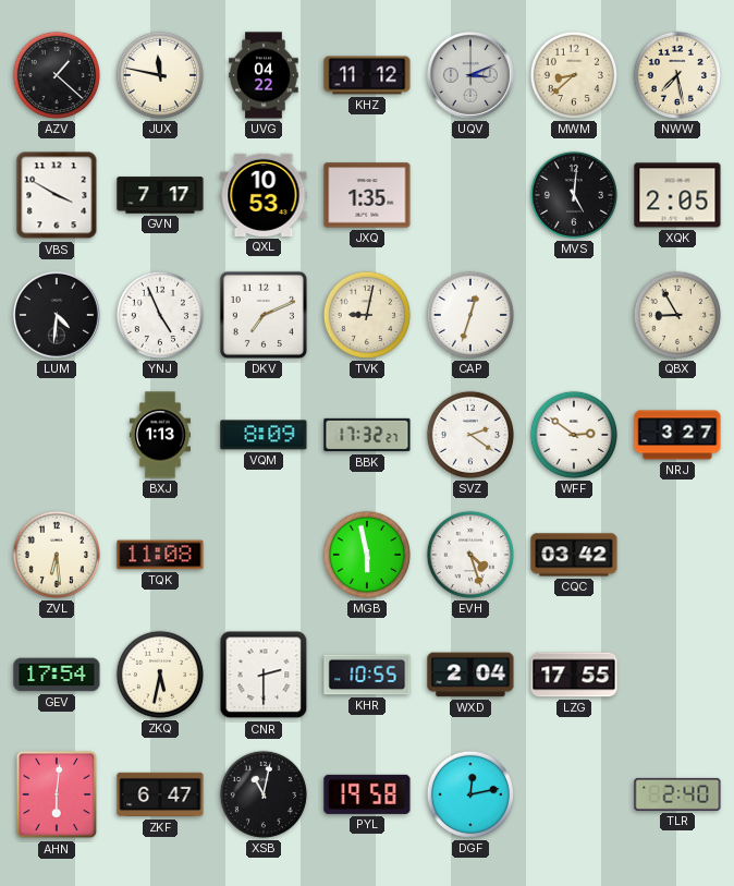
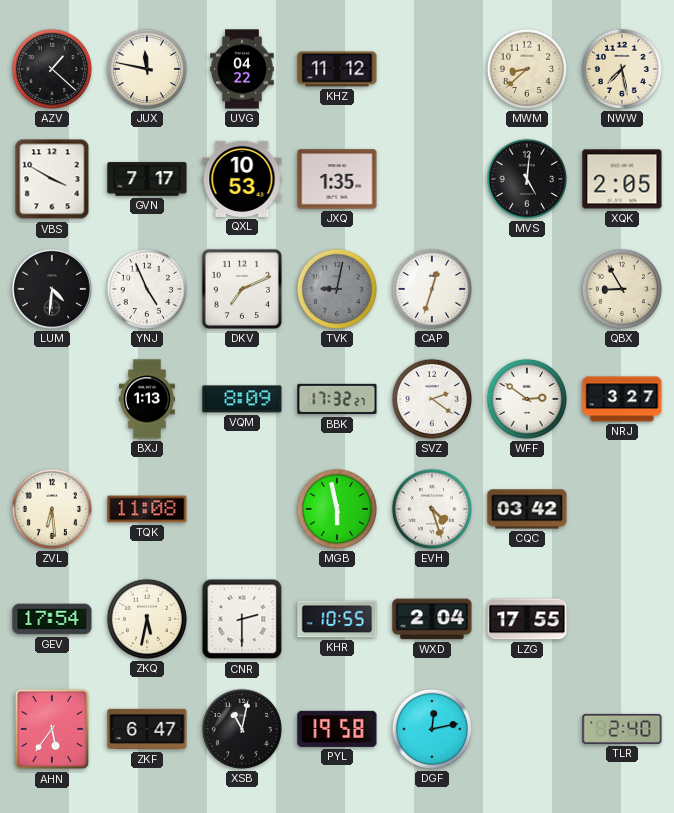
UQV: 3:11 -> none (470, 75)
TVK dial: cream -> grey (337, 289)
AHN: 6:01 -> 5:36 (52, 729)
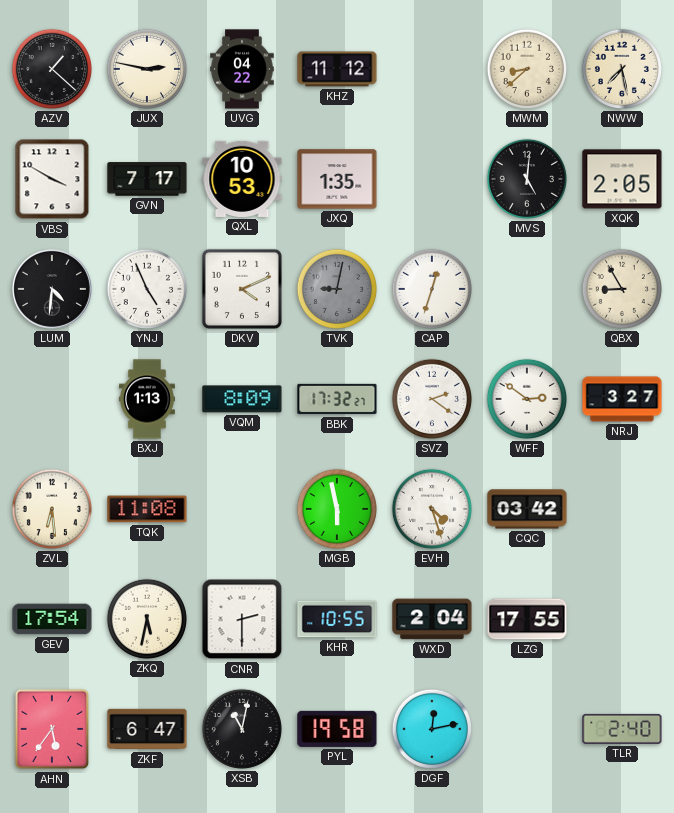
JUX: 11:47 -> 2:47 (147, 69)
DKV: 7:11 -> 4:11 (242, 289)
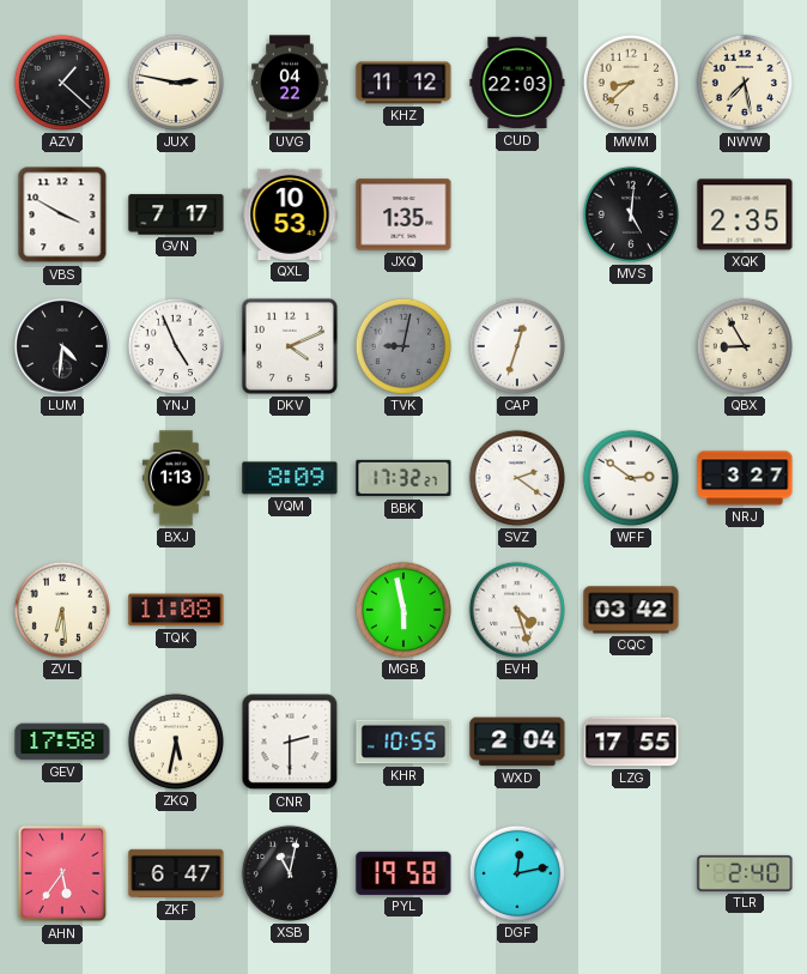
CUD: none -> 22:03 (517, 83)
XQK: 2:05 -> 2:35 (745, 214)
GEV: 17:54 -> 17:58 (62, 742)
